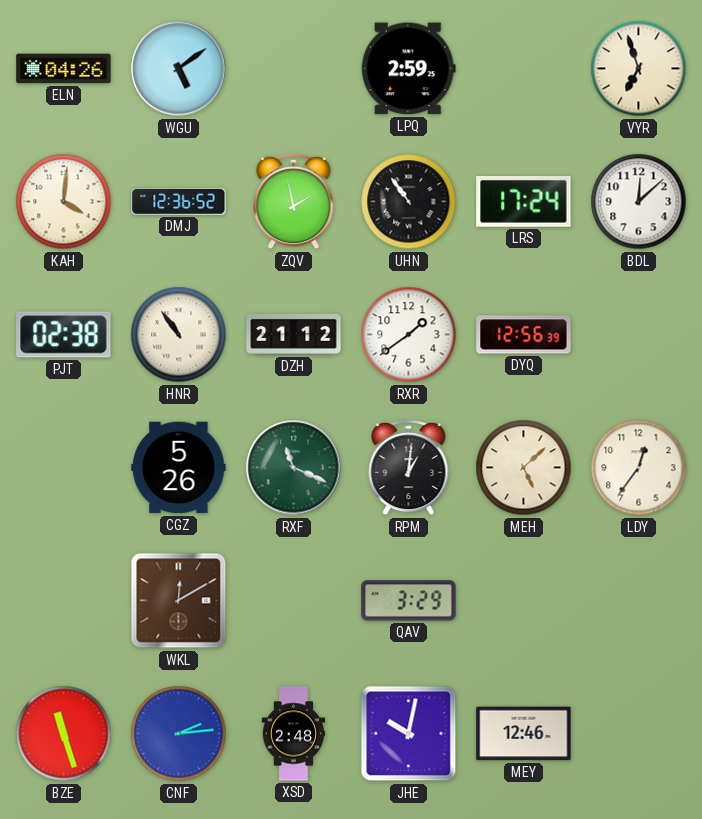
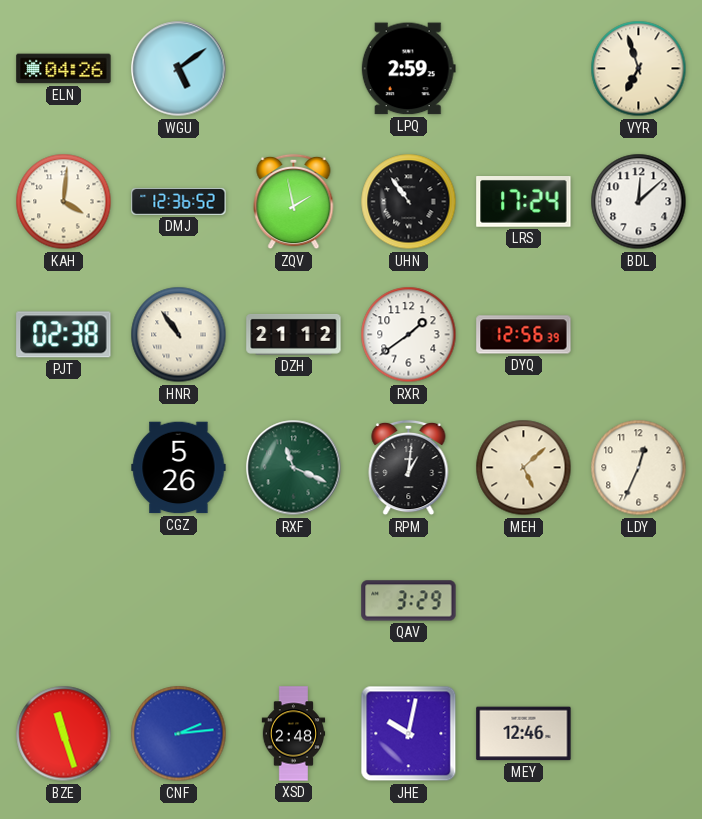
LDY: 12:36 -> 12:34 (639, 468)
WKL: 12:10 -> none (179, 601)
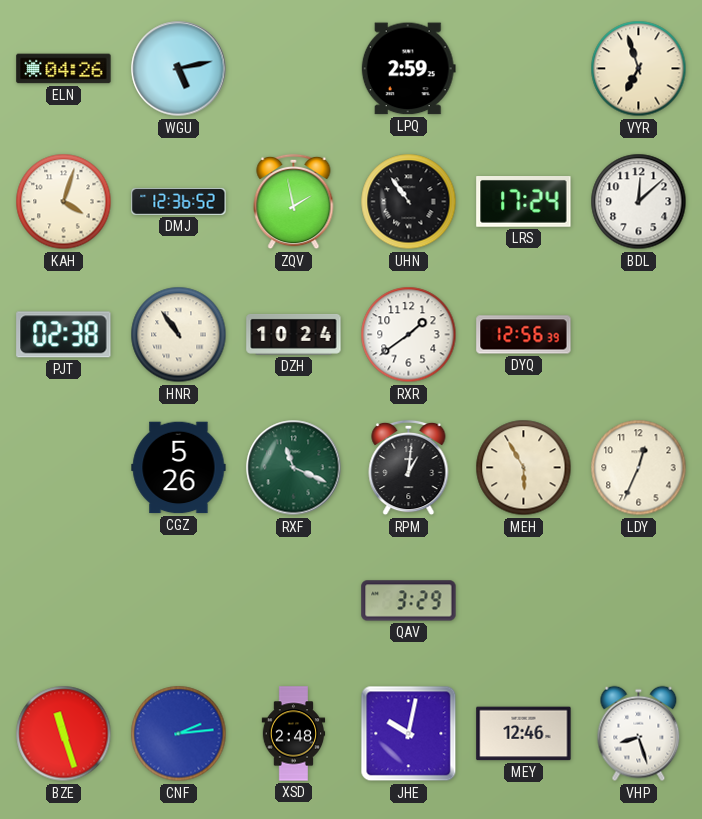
WGU: 5:09 -> 5:13 (179, 69)
KAH: 4:01 -> 4:03 (64, 202)
DZH: 21:12 -> 10:24 (294, 334)
MEH: 5:08 -> 5:55 (524, 468)
VHP: none -> 8:27 (639, 734)
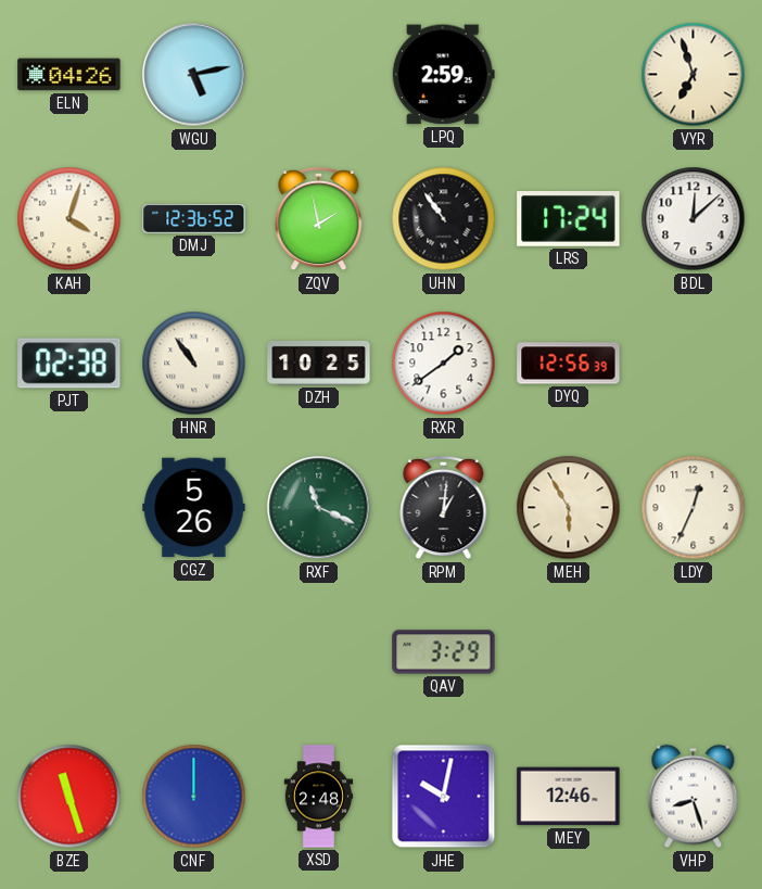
DZH: 10:24 -> 10:25 (319, 363)
CNF: 2:14 -> 12:00 (194, 797)
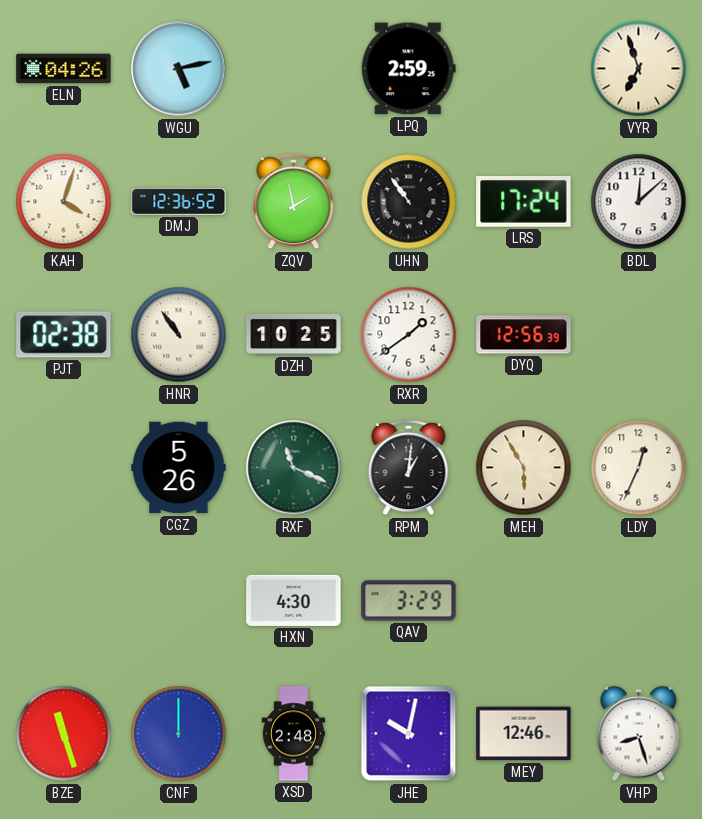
HXN: none -> 4:30 (294, 600)
